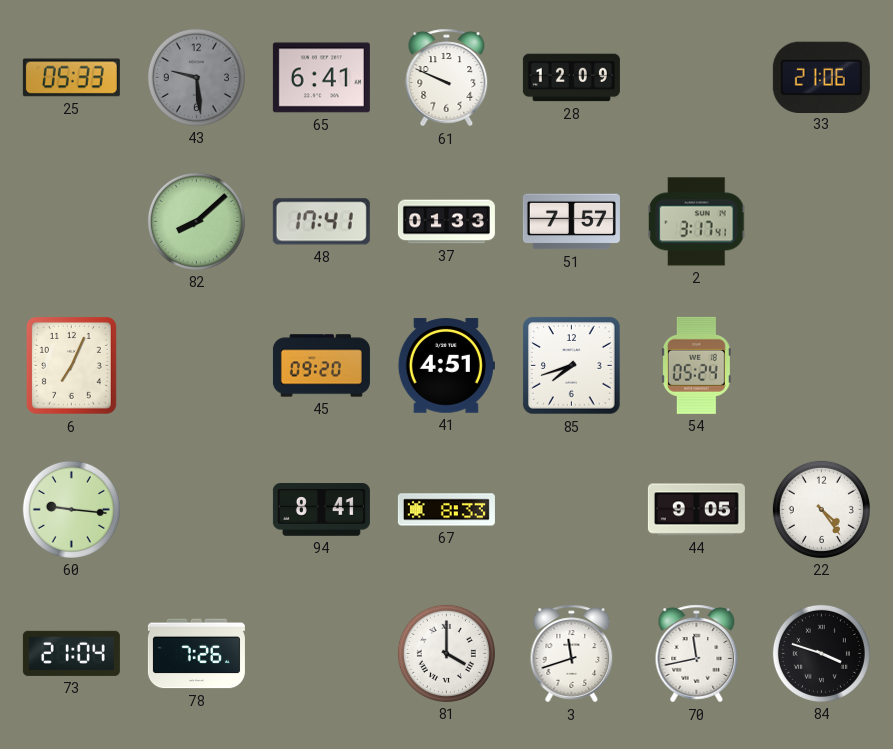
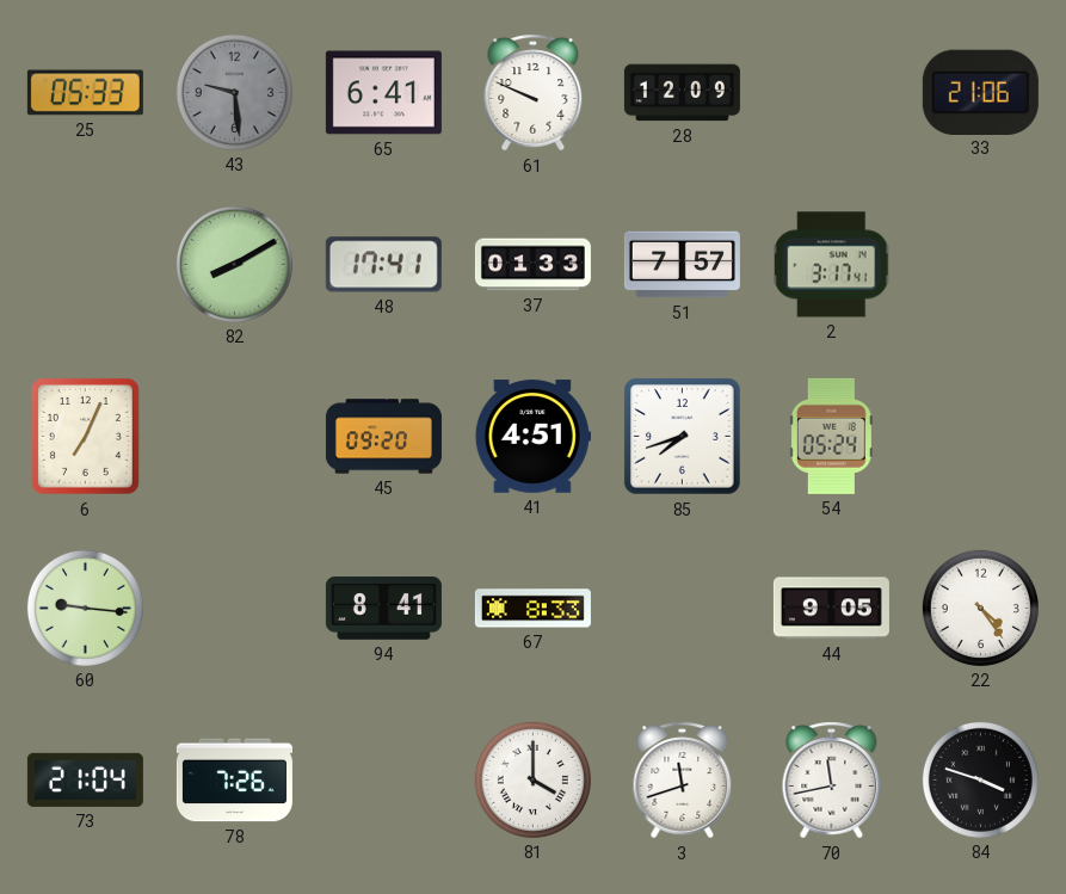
82: 8:08 -> 8:10 (234, 264)
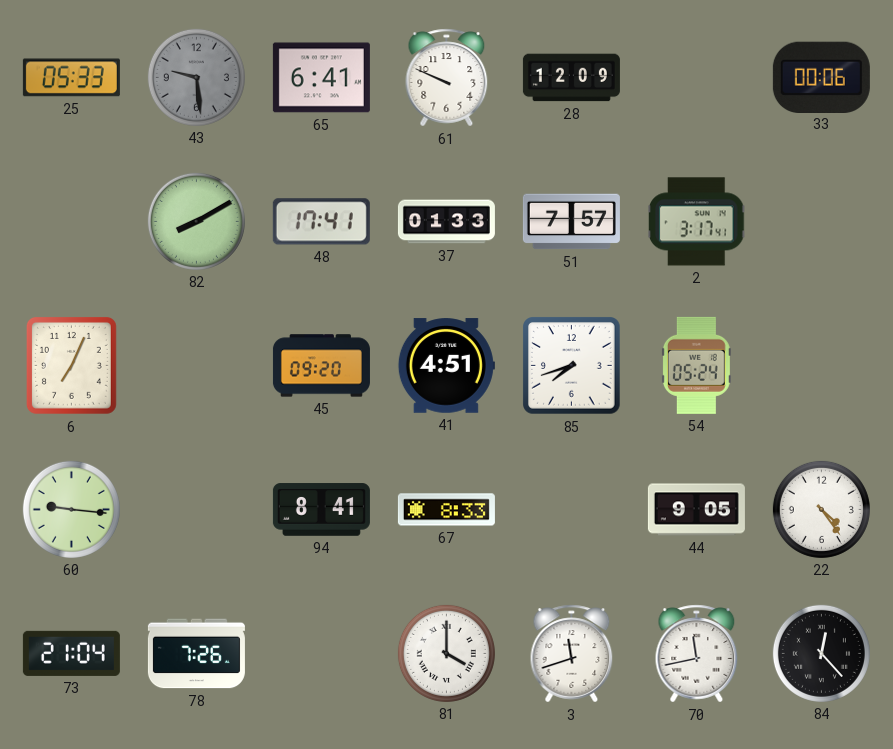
33: 21:06 -> 00:06 (821, 77)
84: 3:48 -> 12:23 (821, 653)
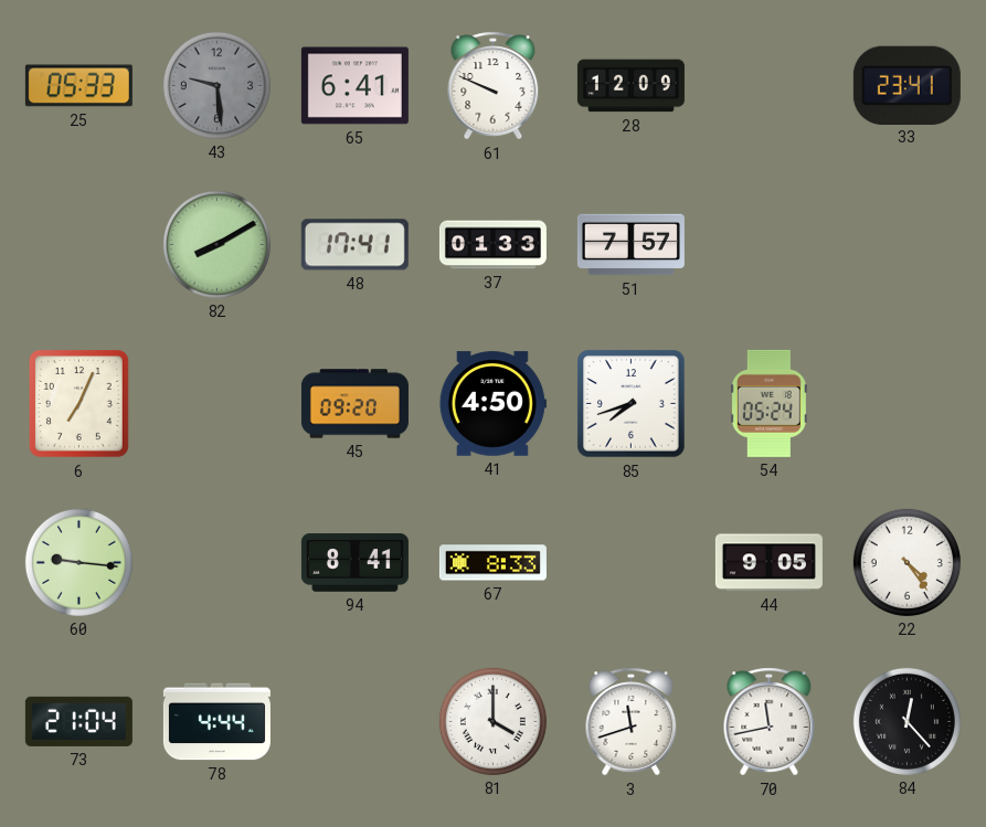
33: 00:06 -> 23:41 (907, 85)
2: 3:17 -> none (697, 222)
41: 4:51 -> 4:50 (492, 404)
78: 7:26 -> 4:44 (216, 722)
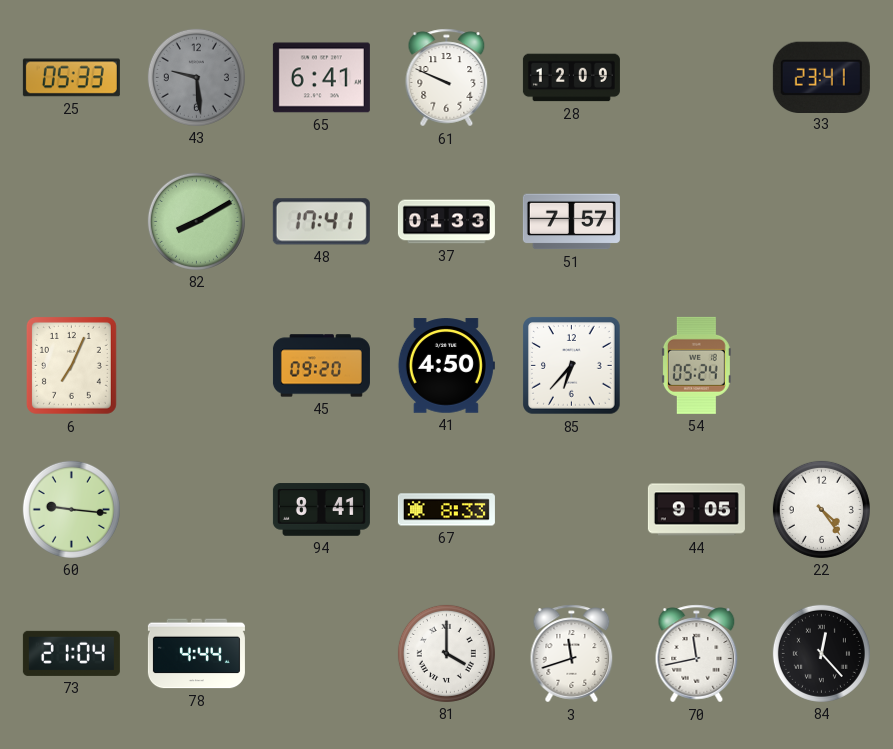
85: 7:42 -> 6:37 (572, 366)
